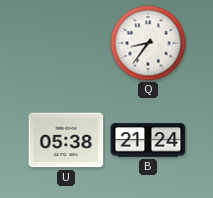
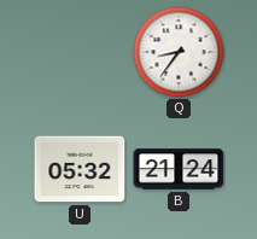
U: 05:38 -> 05:32 (80, 169)
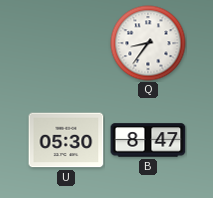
U: 05:32 -> 05:30 (66, 140)
B: 21:24 -> 8:47 (148, 140)
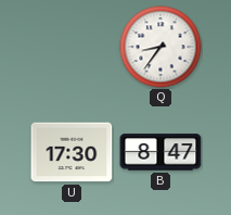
U: 05:30 -> 17:30 (72, 152)
